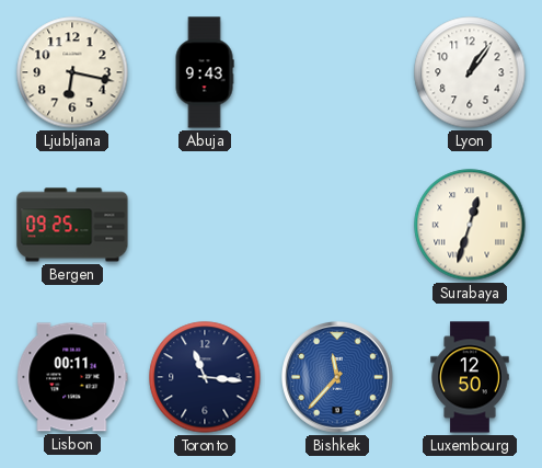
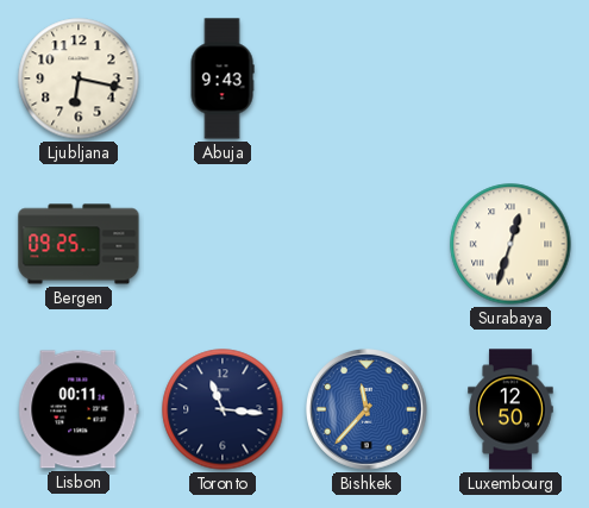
Lyon: 1:06 -> none (470, 72)
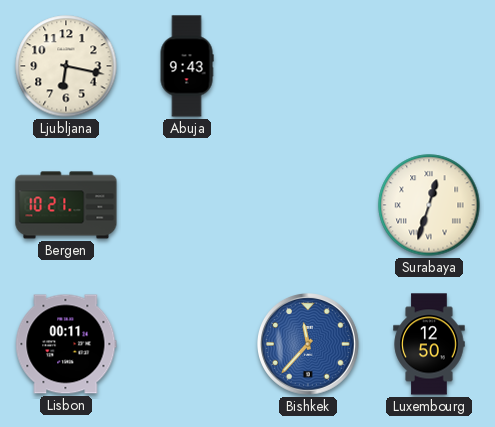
Bergen: 09:25 -> 10:21 (66, 205)
Toronto: 11:16 -> none (223, 409)
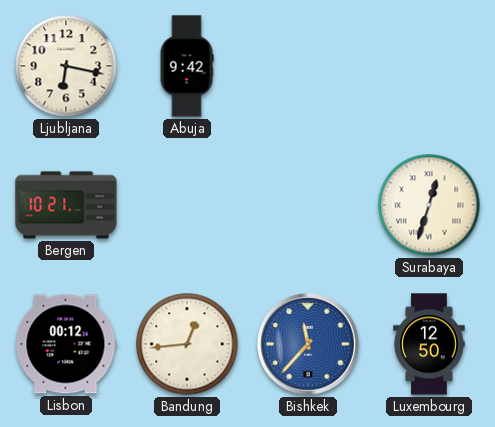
Abuja: 9:43 -> 9:42 (187, 66)
Lisbon: 00:11 -> 00:12 (66, 344)
Bandung: none -> 12:44 (187, 344)
